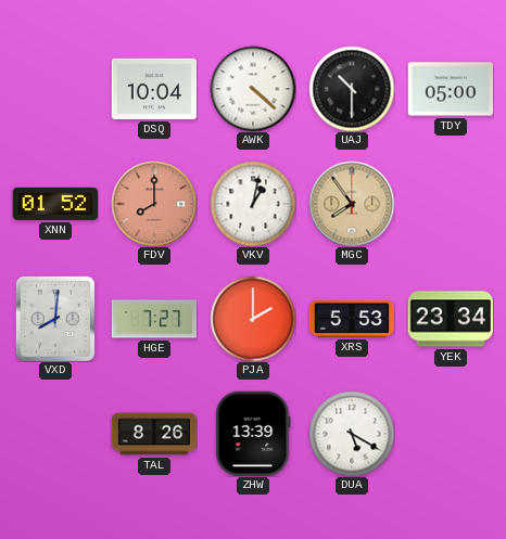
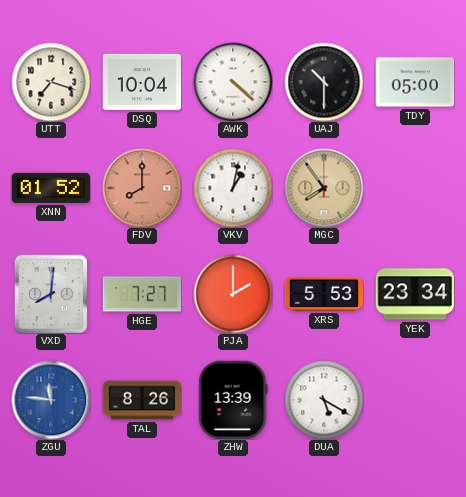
UTT: none -> 7:18 (51, 82)
ZGU: none -> 11:46 (51, 400)
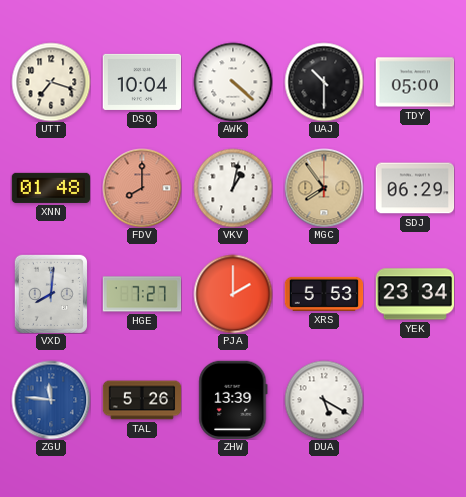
XNN: 01:52 -> 01:48 (51, 188)
SDJ: none -> 06:29 (415, 188)
TAL: 8:26 -> 5:26 (142, 400)
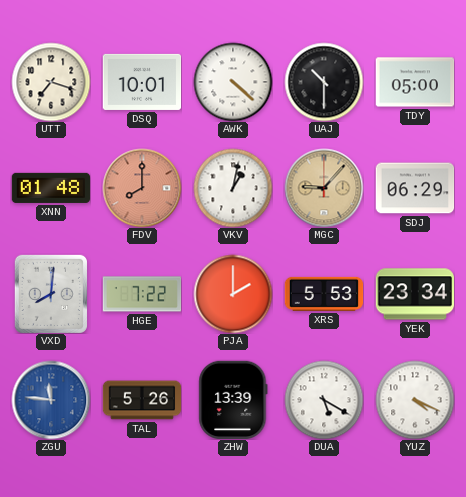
DSQ: 10:04 -> 10:01 (142, 82)
MGC: 7:54 -> 9:07 (324, 188)
HGE: 7:27 -> 7:22 (142, 294)
YUZ: none -> 4:19 (415, 400)
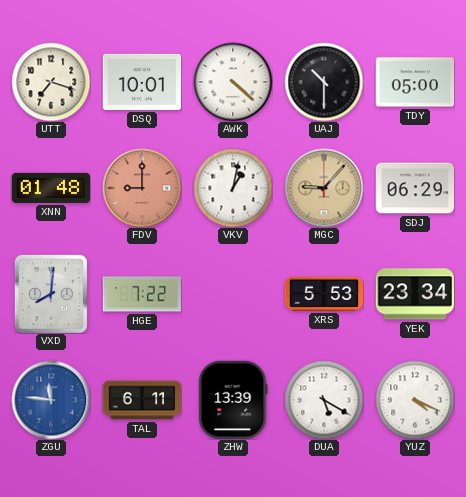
FDV: 8:00 -> 9:00 (142, 188)
PJA: 2:00 -> none (233, 294)
TAL: 5:26 -> 6:11 (142, 400)
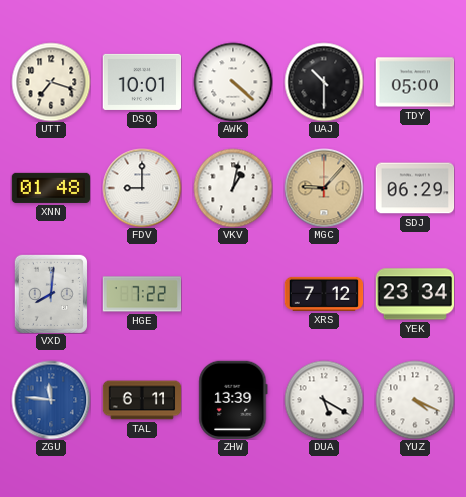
FDV dial: salmon -> white (142, 188)
XRS: 5:53 -> 7:12 (324, 294)
